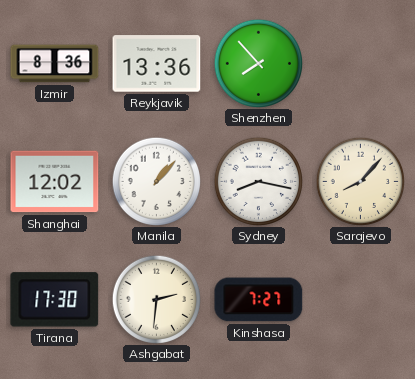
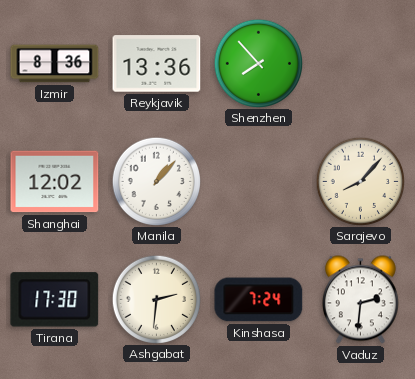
Sydney: 8:17 -> none (258, 181)
Kinshasa: 7:27 -> 7:24 (259, 300)
Vaduz: none -> 2:31 (360, 300)
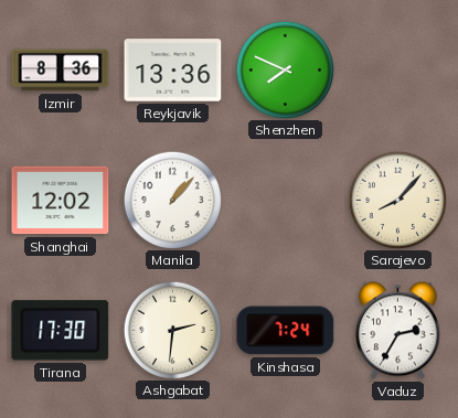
Shenzhen: 7:53 -> 7:49 (285, 69)
Vaduz: 2:31 -> 2:35 (397, 331)
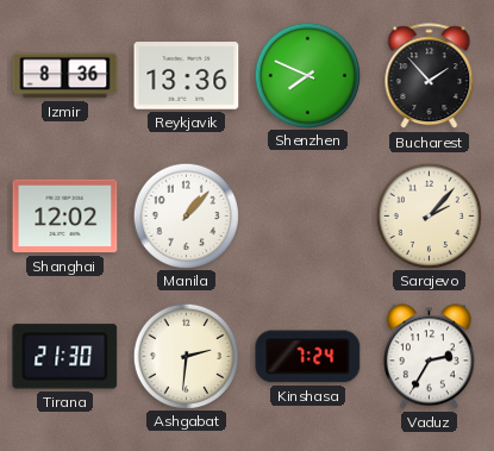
Bucharest: none -> 1:53 (430, 76)
Sarajevo: 8:07 -> 2:07 (429, 215)
Tirana: 17:30 -> 21:30 (65, 357)
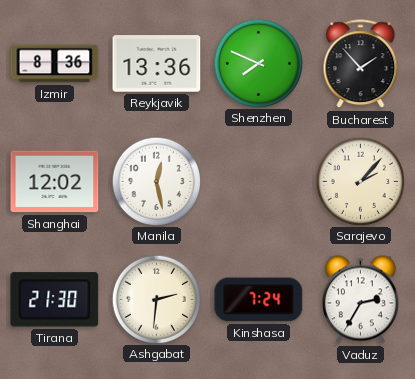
Manila: 1:07 -> 12:28 (156, 181)
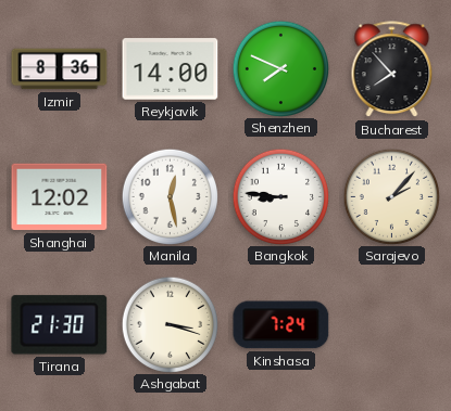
Reykjavik: 13:36 -> 14:00 (171, 69)
Bucharest: 1:53 -> 7:53 (392, 69)
Bangkok: none -> 8:46 (280, 196)
Ashgabat: 2:31 -> 3:18 (170, 324)
Vaduz: 2:35 -> none (360, 300)
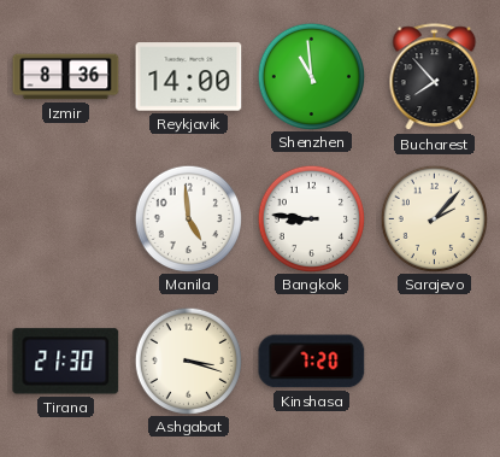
Shenzhen: 7:49 -> 10:59 (311, 76)
Shanghai: 12:02 -> none (60, 197)
Manila: 12:28 -> 4:59 (188, 218)
Kinshasa: 7:24 -> 7:20 (312, 362)
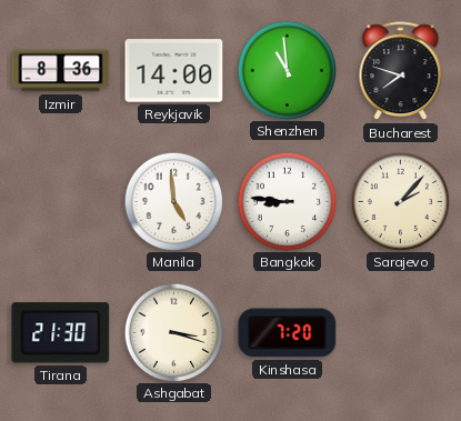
Bucharest: 7:53 -> 7:48 (401, 71)
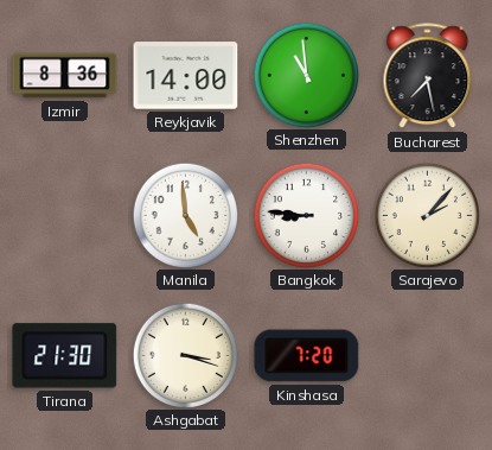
Bucharest: 7:48 -> 7:28 (428, 76)
